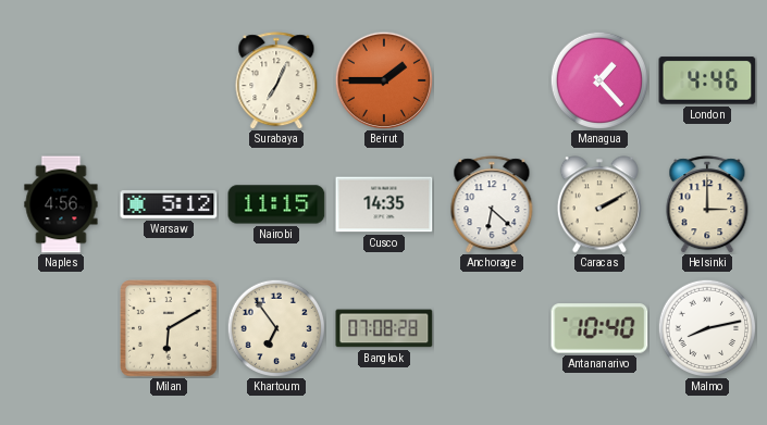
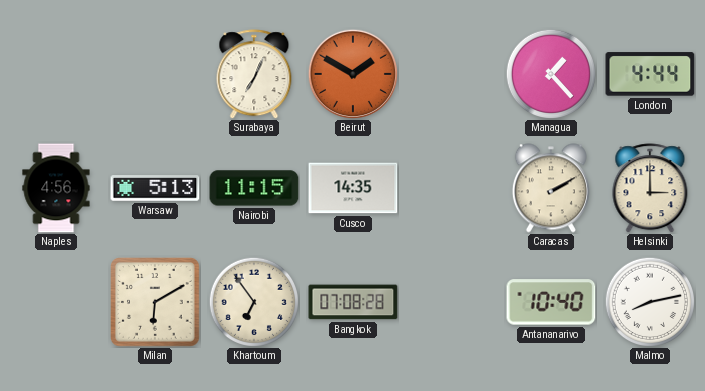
Beirut: 1:45 -> 1:50 (352, 73)
London: 4:46 -> 4:44 (650, 74)
Warsaw: 5:12 -> 5:13 (155, 188)
Anchorage: 6:22 -> none (492, 204)
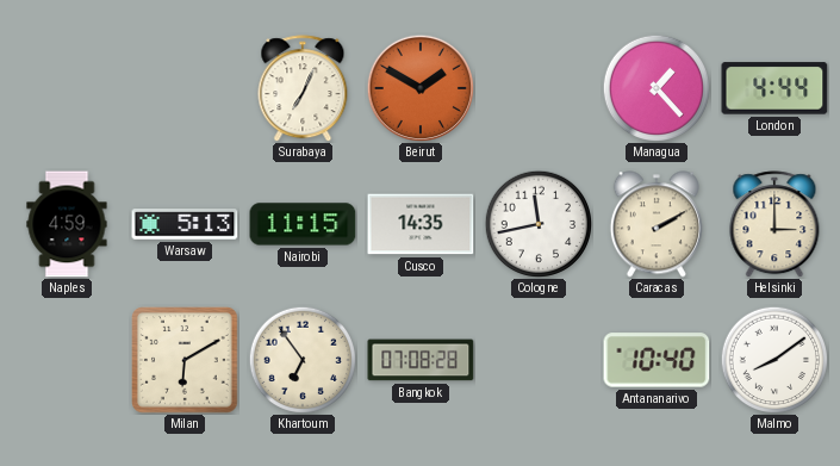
Naples: 4:56 -> 4:59 (67, 224)
Cologne: none -> 11:43 (537, 223)
Malmo: 8:13 -> 8:09 (773, 359)
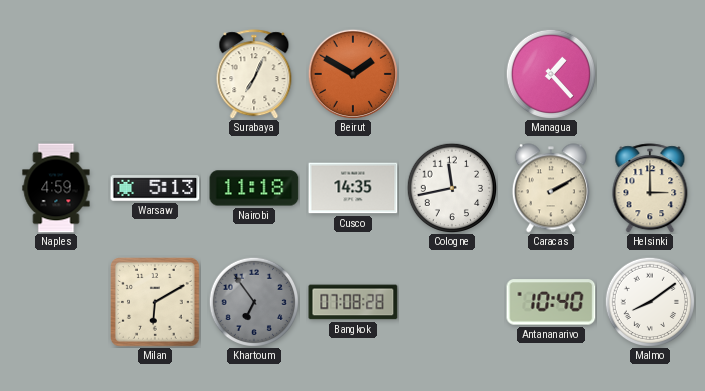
London: 4:44 -> none (774, 88)
Nairobi: 11:15 -> 11:18 (254, 188)
Khartoum dial: cream -> grey (253, 301)
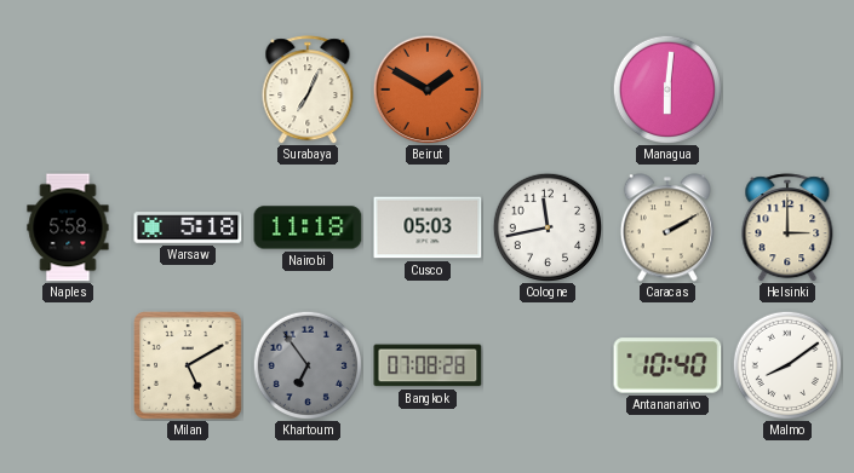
Managua: 1:23 -> 6:01 (666, 88)
Naples: 4:59 -> 5:58 (68, 227)
Warsaw: 5:13 -> 5:18 (188, 227)
Cusco: 14:35 -> 05:03 (428, 227)
Milan: 6:10 -> 5:10 (188, 365)
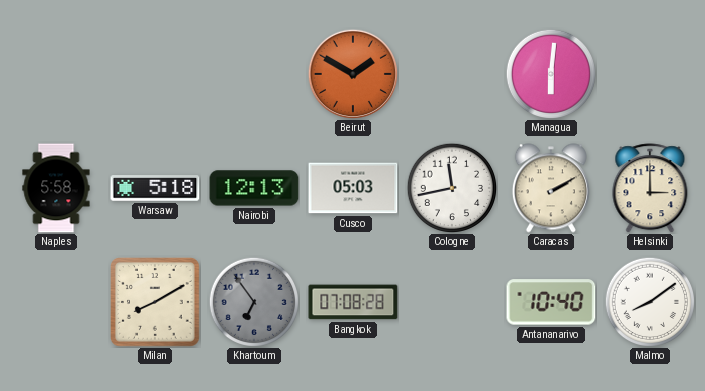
Surabaya: 7:04 -> none (308, 90)
Nairobi: 11:18 -> 12:13 (254, 188)
Milan: 5:10 -> 8:10 (155, 302)
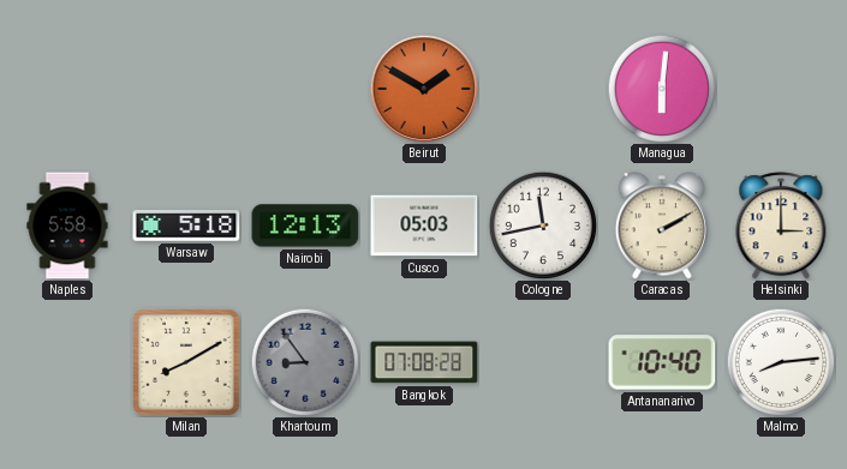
Khartoum: 6:54 -> 8:54 (304, 361)
Malmo: 8:09 -> 8:14 (780, 361)
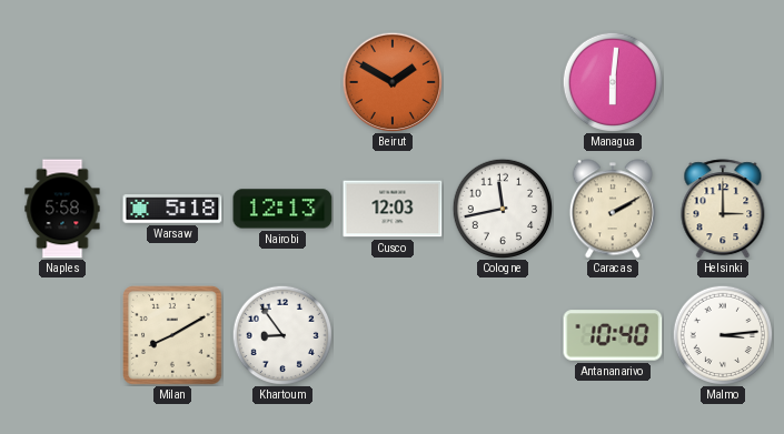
Cusco: 05:03 -> 12:03 (393, 209)
Khartoum dial: grey -> white (281, 334)
Bangkok: 07:08 -> none (424, 362)
Malmo: 8:14 -> 3:14 (722, 334)
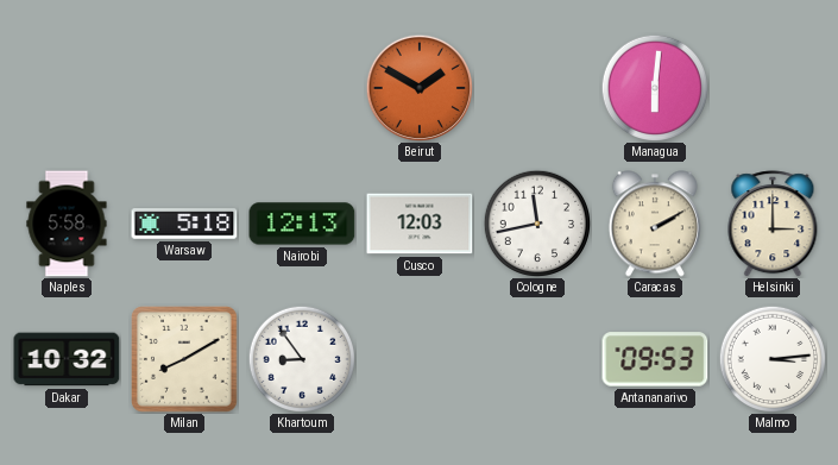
Dakar: none -> 10:32 (67, 359)
Antananarivo: 10:40 -> 09:53 (655, 359)
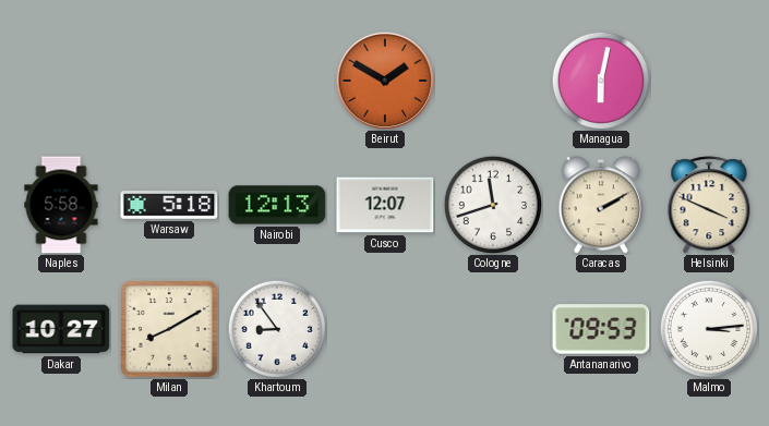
Managua: 6:01 -> 6:02 (600, 80)
Cusco: 12:03 -> 12:07 (385, 205)
Cologne: 11:43 -> 11:42 (492, 204)
Helsinki: 3:00 -> 3:49 (709, 205)
Dakar: 10:32 -> 10:27 (61, 329)
